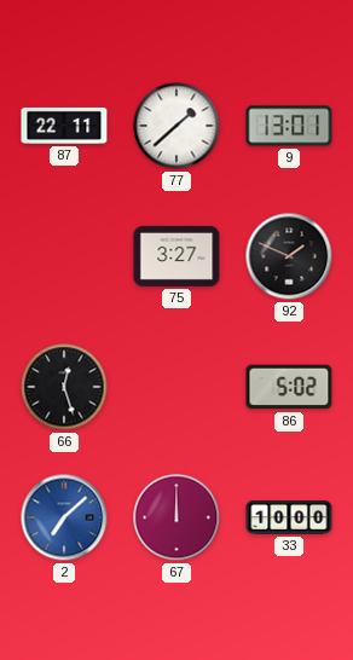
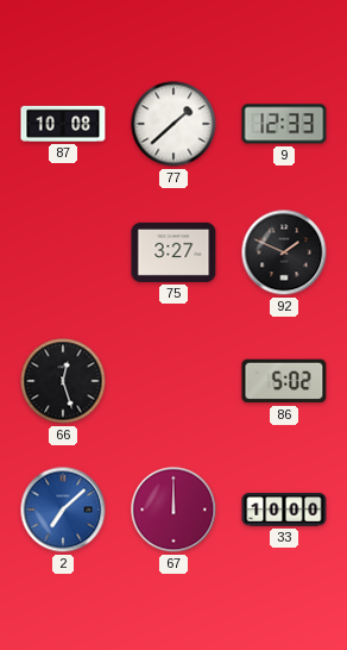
87: 22:11 -> 10:08 (63, 124)
9: 13:01 -> 12:33 (284, 124)
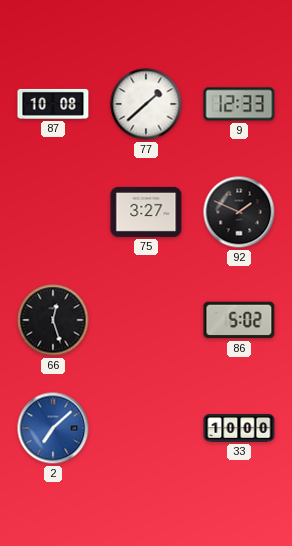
67: 12:00 -> none (173, 510)
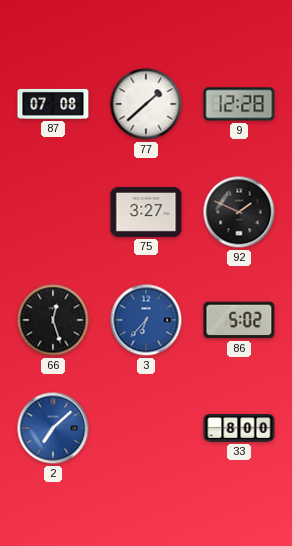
87: 10:08 -> 07:08 (53, 104)
9: 12:33 -> 12:28 (239, 104)
3: none -> 6:37 (146, 320)
33: 10:00 -> 8:00 (239, 428)
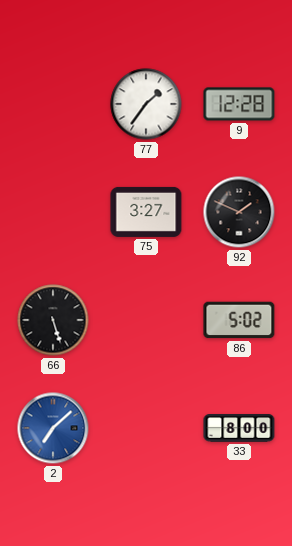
87: 07:08 -> none (53, 104)
77: 1:38 -> 1:36 (146, 104)
66: 12:27 -> 5:27 (53, 320)
3: 6:37 -> none (146, 320)
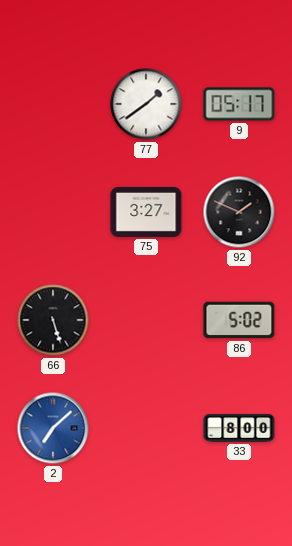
77: 1:36 -> 1:39 (146, 104)
9: 12:28 -> 05:17 (239, 104)
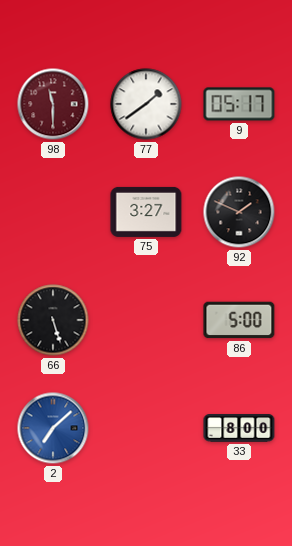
98: none -> 11:30 (53, 104)
86: 5:02 -> 5:00 (239, 320)
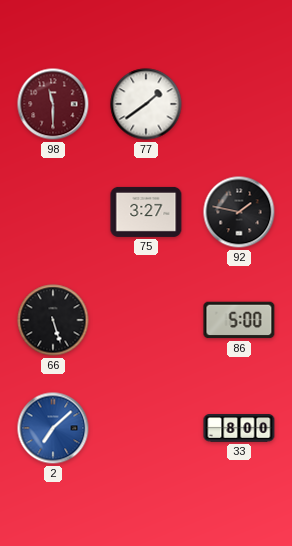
9: 05:17 -> none (239, 104)
92: 1:49 -> 1:47 (239, 212)
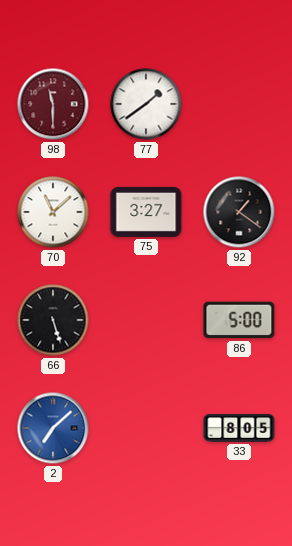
70: none -> 11:08 (53, 212)
92: 1:47 -> 1:21 (239, 212)
33: 8:00 -> 8:05 (239, 428)
